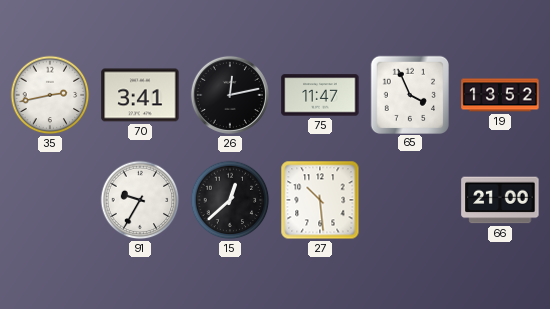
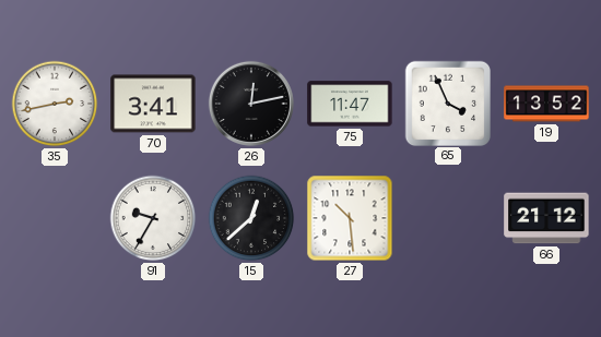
66: 21:00 -> 21:12 (546, 218)
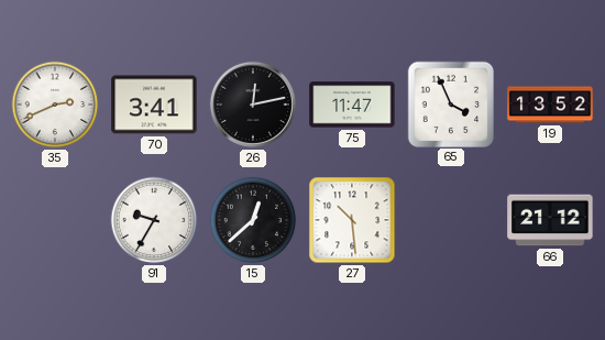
35: 2:43 -> 2:41 (55, 105)
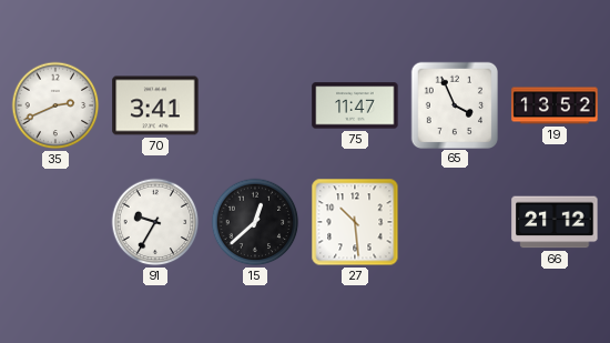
26: 12:13 -> none (253, 105)
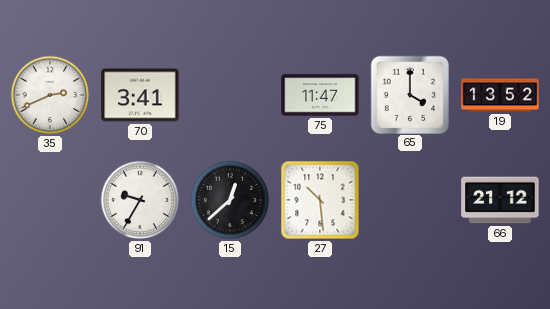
65: 3:56 -> 4:00 (409, 94)
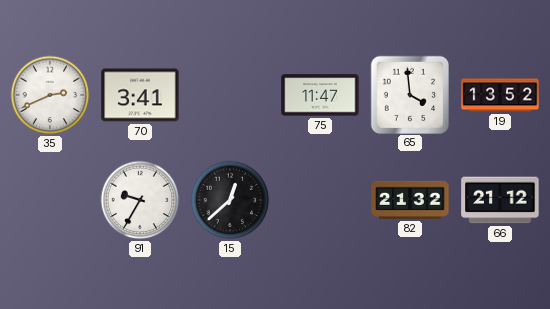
65: 4:00 -> 3:59 (409, 94)
27: 10:29 -> none (320, 200)
82: none -> 21:32 (410, 200)
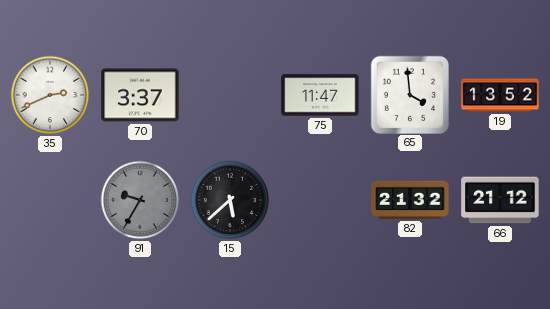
70: 3:41 -> 3:37 (140, 95)
91 dial: white -> grey (140, 200)
15: 12:38 -> 5:38 (230, 200)
